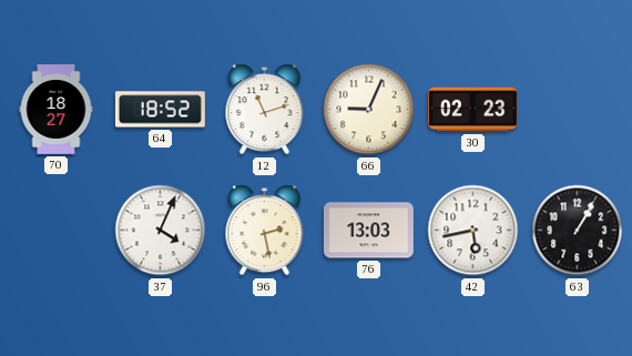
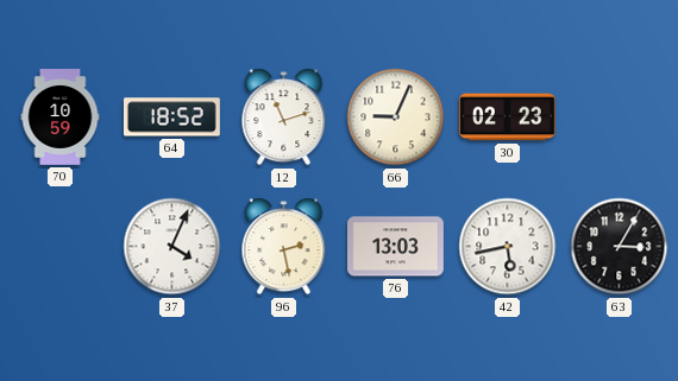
70: 18:27 -> 10:59 (61, 118)
63: 1:05 -> 3:05 (620, 247)
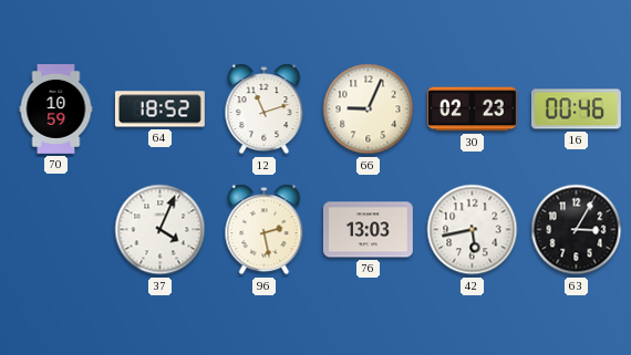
16: none -> 00:46 (576, 109)
